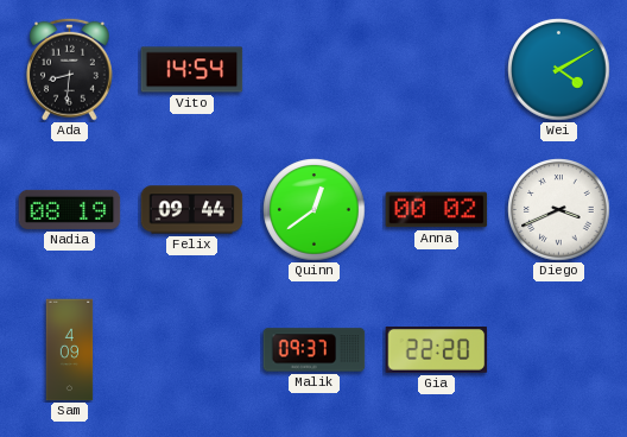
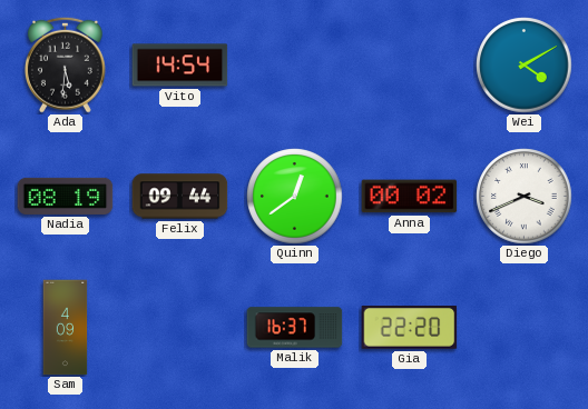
Ada: 8:31 -> 5:31 (65, 64)
Malik: 09:37 -> 16:37 (295, 328)
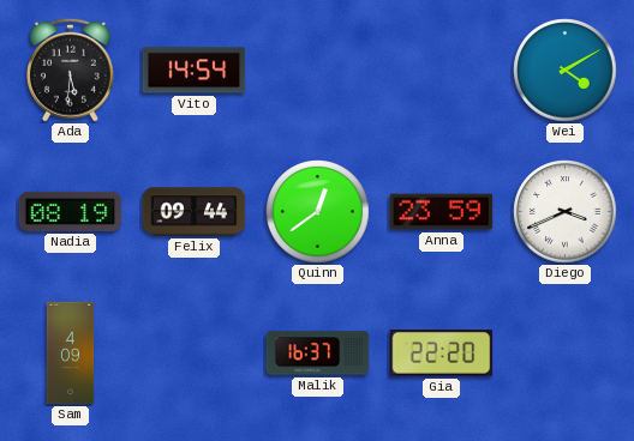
Anna: 00:02 -> 23:59 (442, 212)
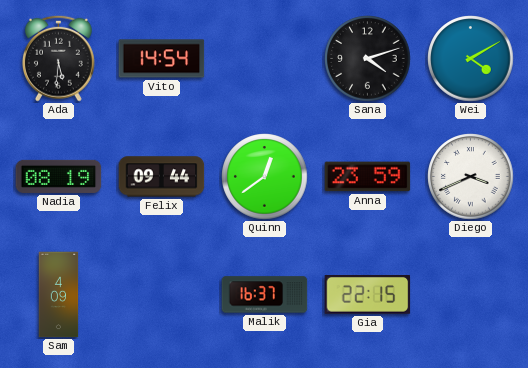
Sana: none -> 4:12 (368, 59)
Gia: 22:20 -> 22:15 (368, 295)
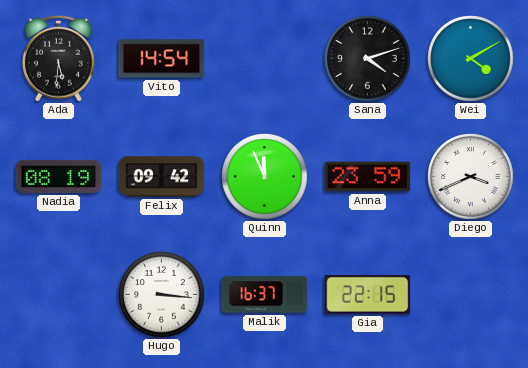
Felix: 09:44 -> 09:42 (162, 177)
Quinn: 12:39 -> 11:56 (265, 177)
Sam: 4:09 -> none (59, 295)
Hugo: none -> 3:16 (162, 295)
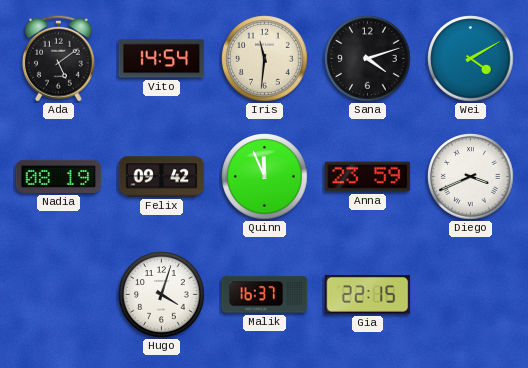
Ada: 5:31 -> 5:09 (58, 58)
Iris: none -> 11:31 (265, 59)
Hugo: 3:16 -> 4:03 (162, 295)
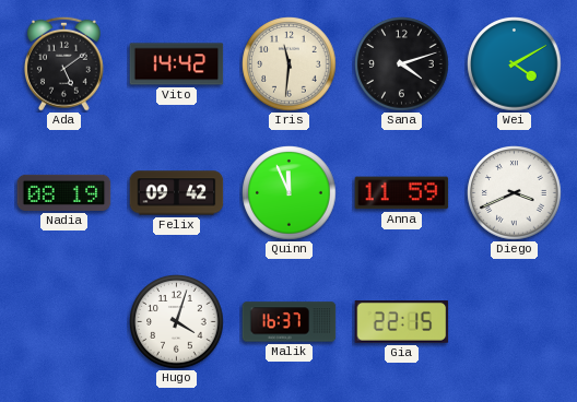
Vito: 14:54 -> 14:42 (177, 64)
Anna: 23:59 -> 11:59 (402, 193)
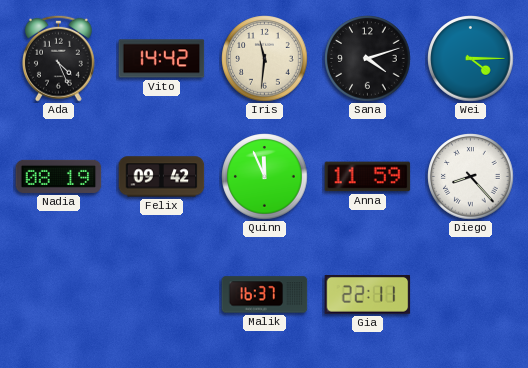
Ada: 5:09 -> 4:26 (58, 58)
Wei: 4:10 -> 4:15 (471, 59)
Diego: 3:41 -> 8:23 (471, 177)
Hugo: 4:03 -> none (177, 322)
Gia: 22:15 -> 22:11 (368, 295)
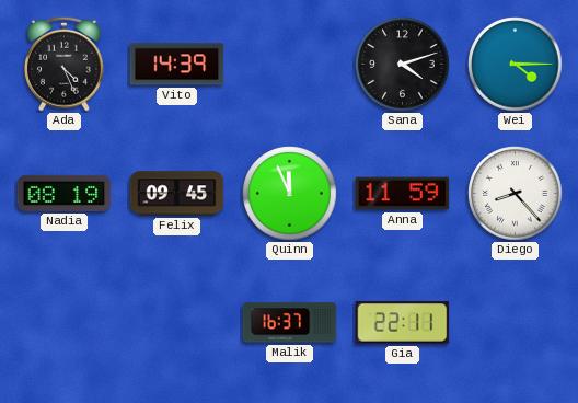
Vito: 14:42 -> 14:39 (177, 65)
Iris: 11:31 -> none (265, 59)
Felix: 09:42 -> 09:45 (177, 194)
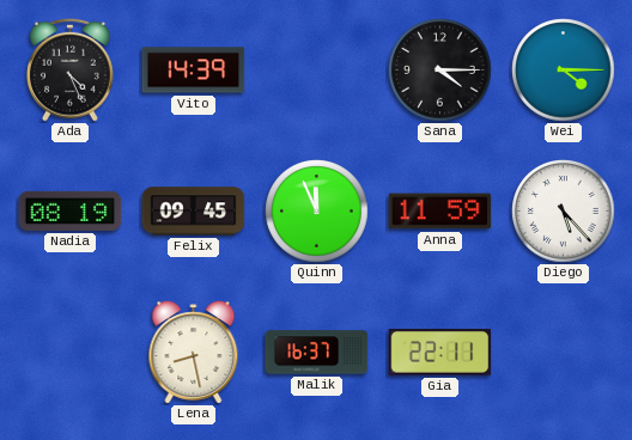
Sana: 4:12 -> 4:15 (440, 71)
Diego: 8:23 -> 5:23 (564, 212)
Lena: none -> 8:28 (194, 353)
